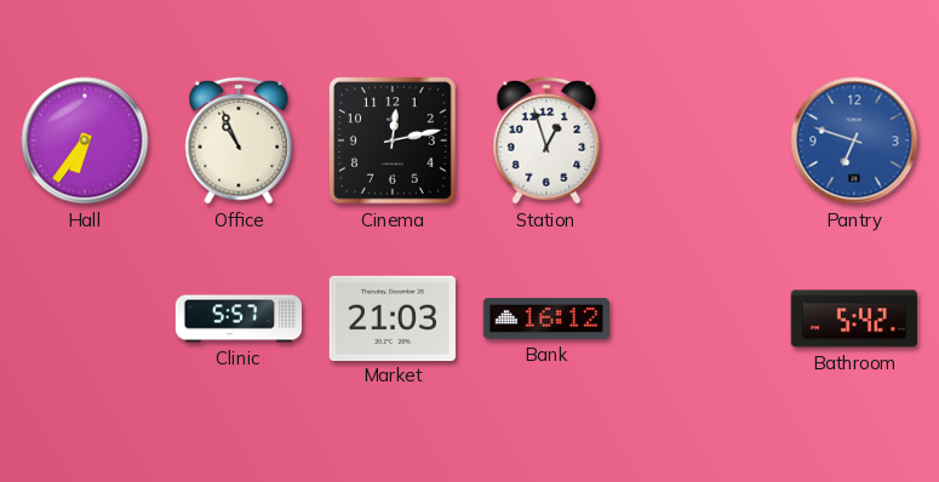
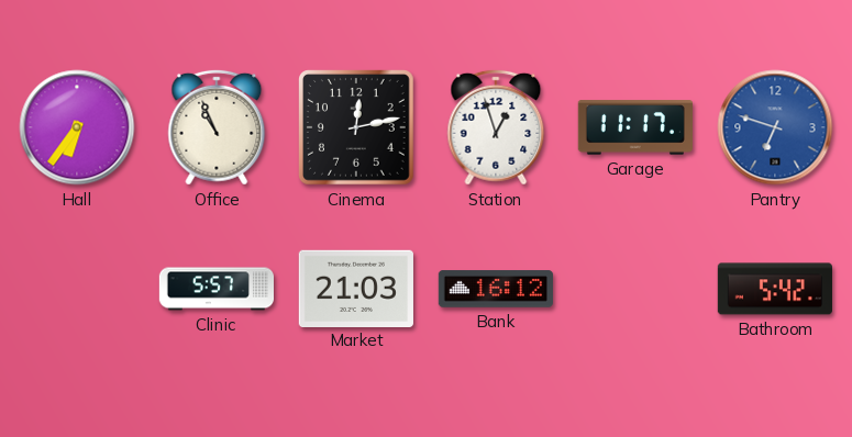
Garage: none -> 11:17 (635, 127)
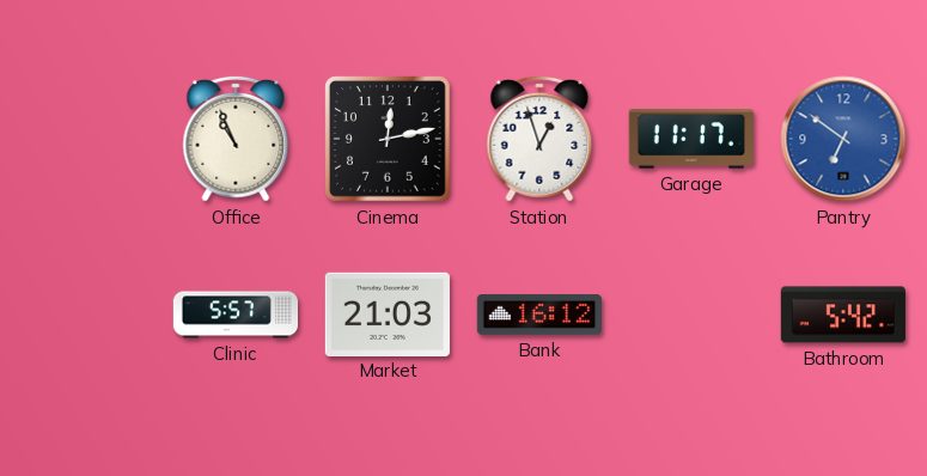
Hall: 6:36 -> none (77, 127)
Pantry: 6:48 -> 6:51 (843, 139)
